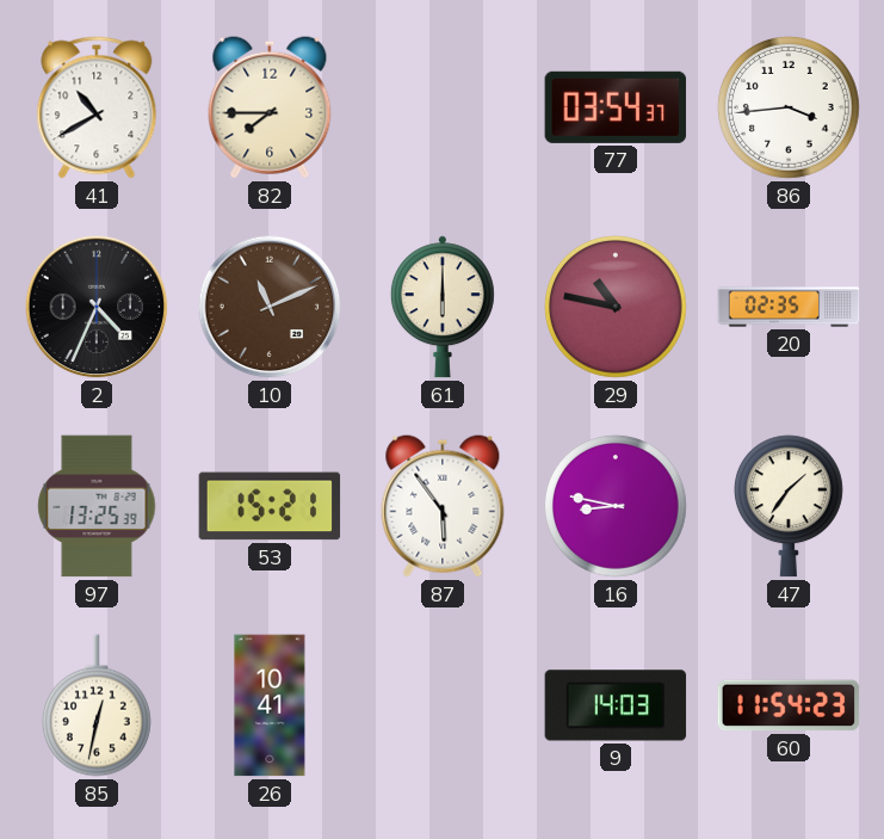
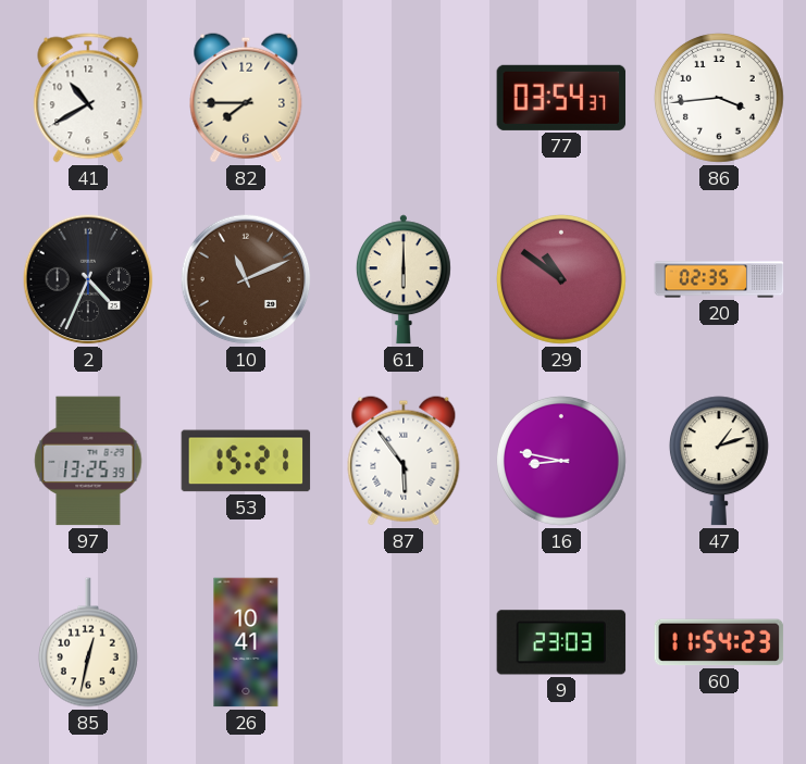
29: 10:47 -> 10:51 (561, 279)
47: 1:36 -> 1:12 (719, 461)
9: 14:03 -> 23:03 (561, 642)
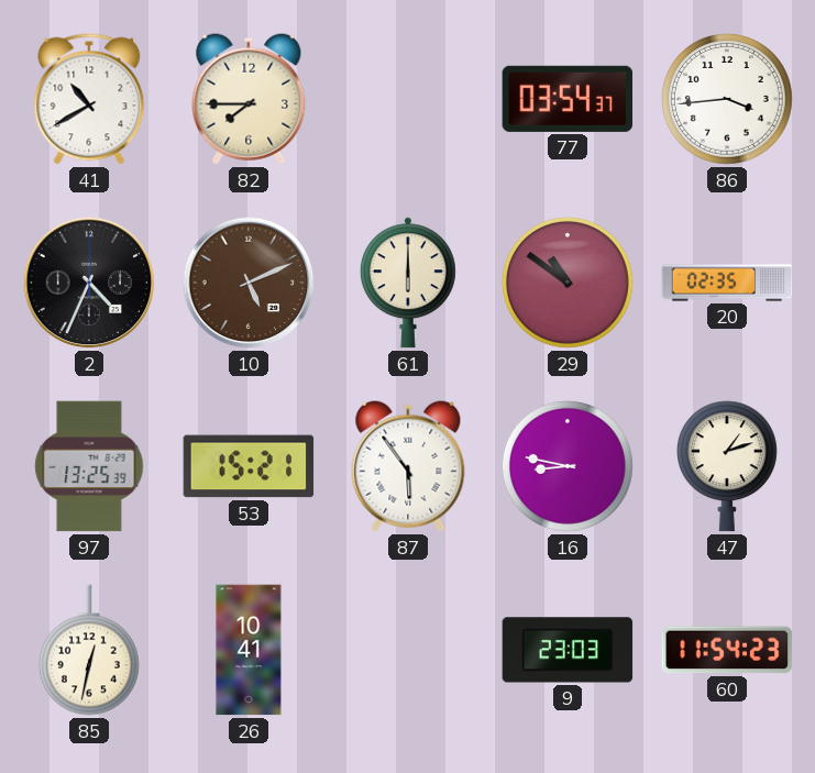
10: 11:11 -> 5:11 (249, 283)
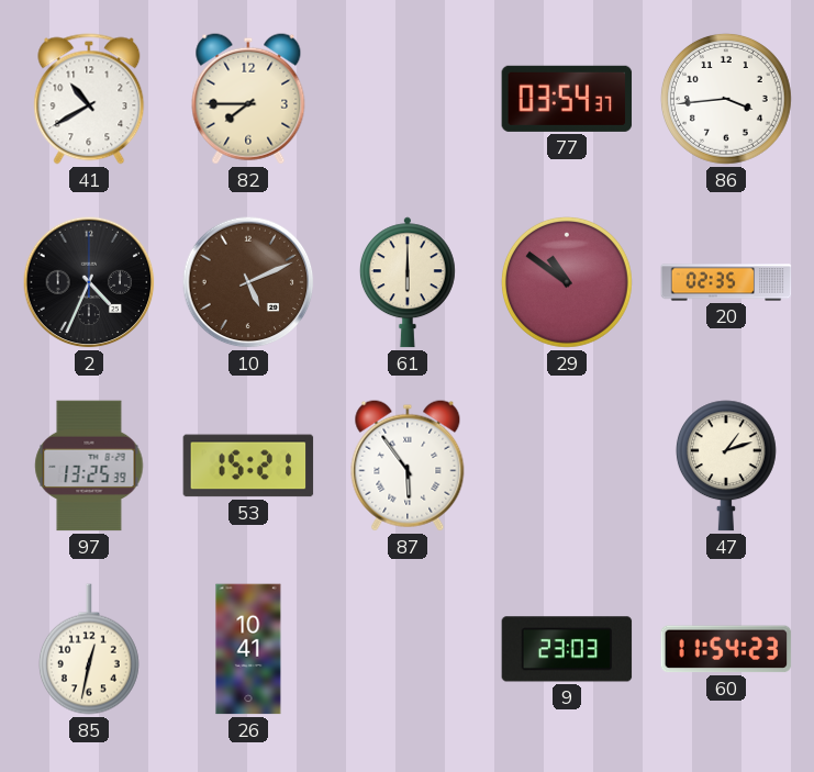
16: 8:47 -> none (568, 466)
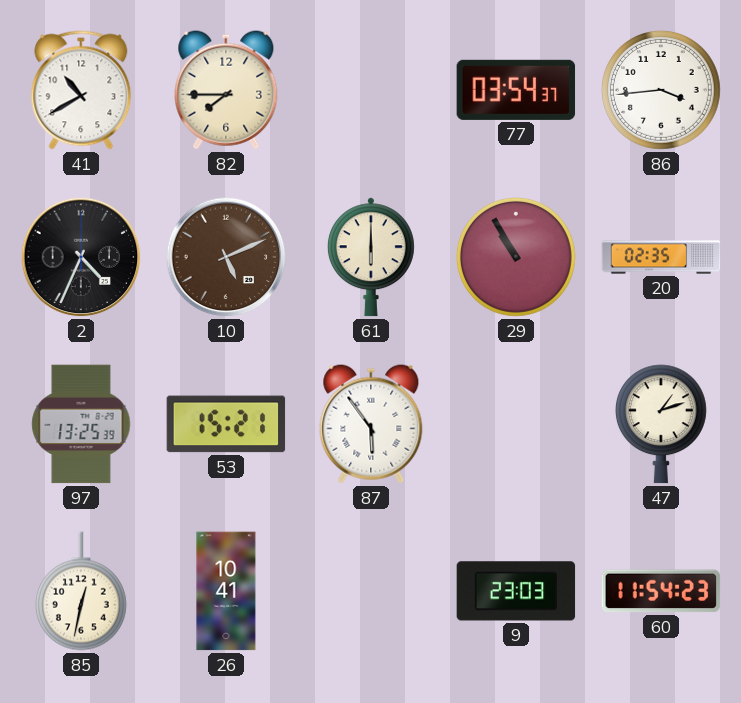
29: 10:51 -> 10:55 (516, 257)
